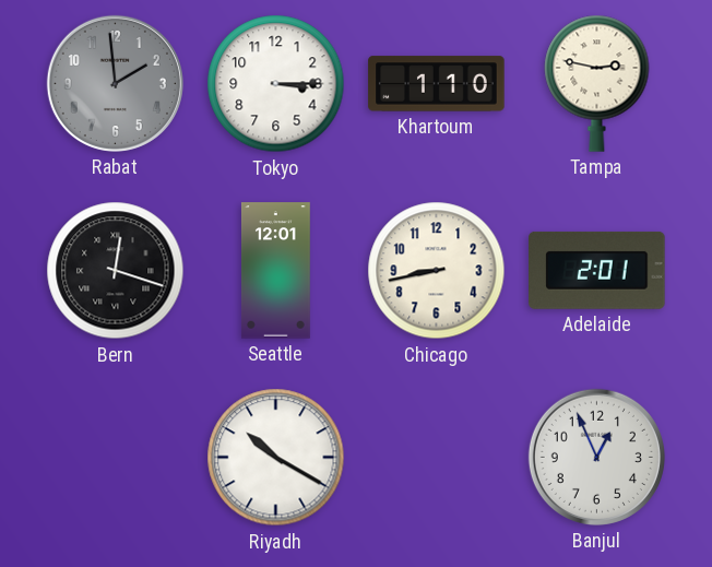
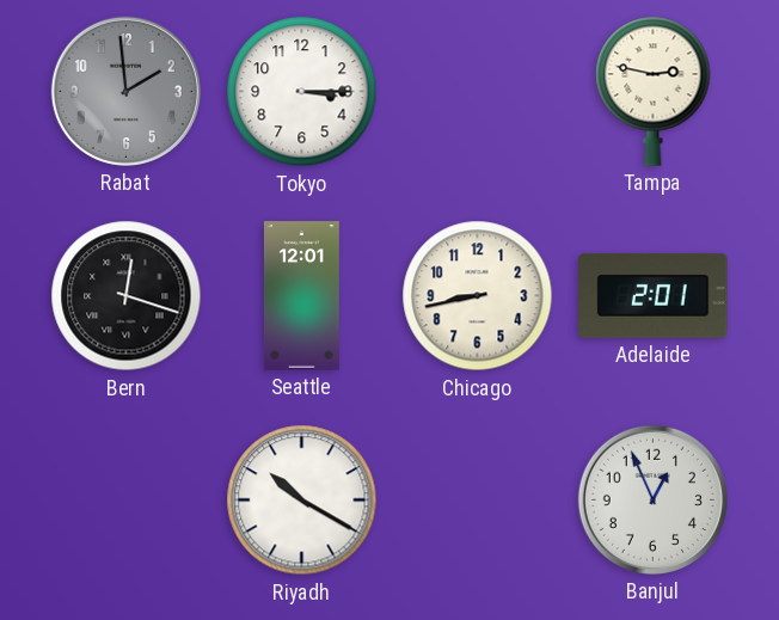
Khartoum: 1:10 -> none (437, 84)
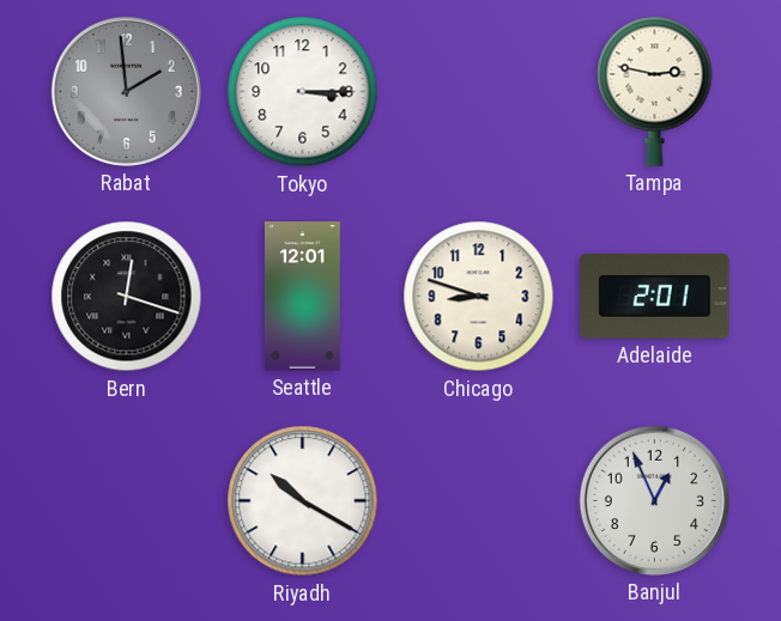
Chicago: 8:43 -> 8:48 (479, 297)
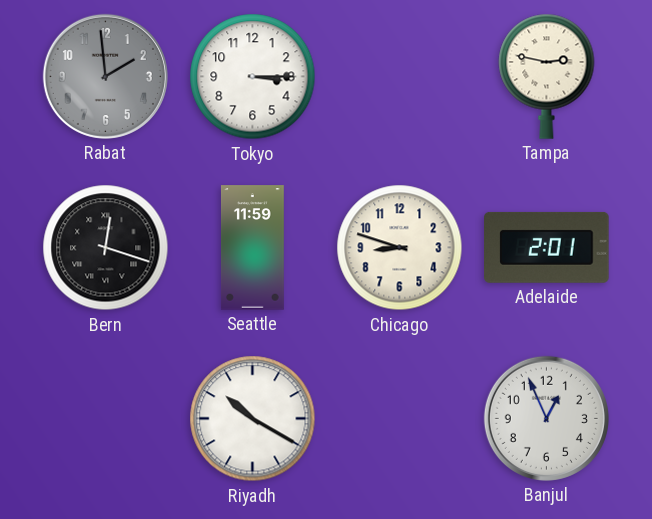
Seattle: 12:01 -> 11:59 (252, 248)
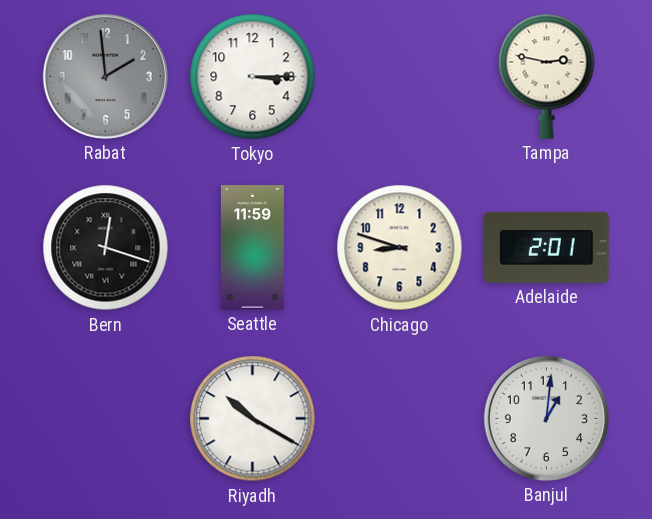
Banjul: 12:56 -> 1:01 (546, 418)
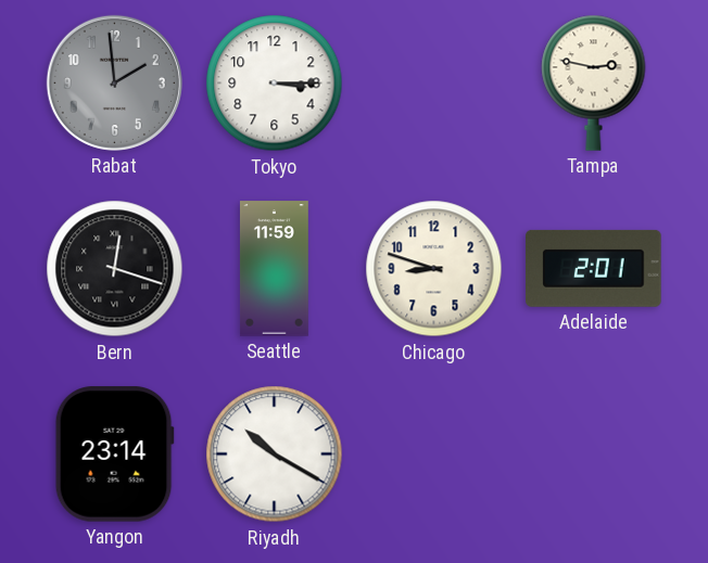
Yangon: none -> 23:14 (114, 455)
Banjul: 1:01 -> none (546, 418)
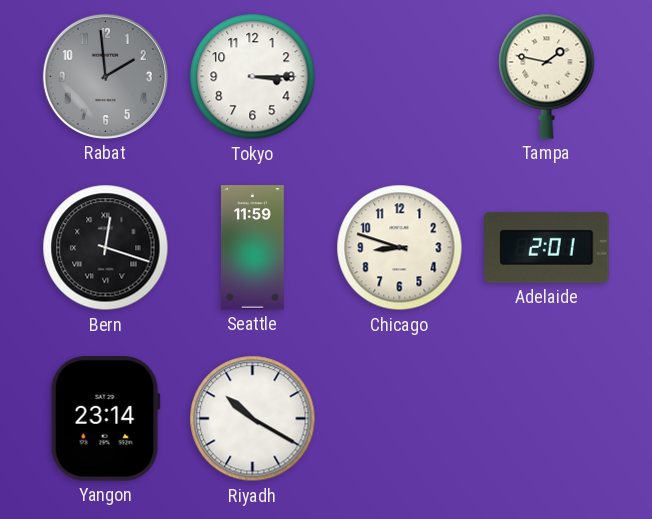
Tampa: 2:47 -> 1:47 (547, 76)
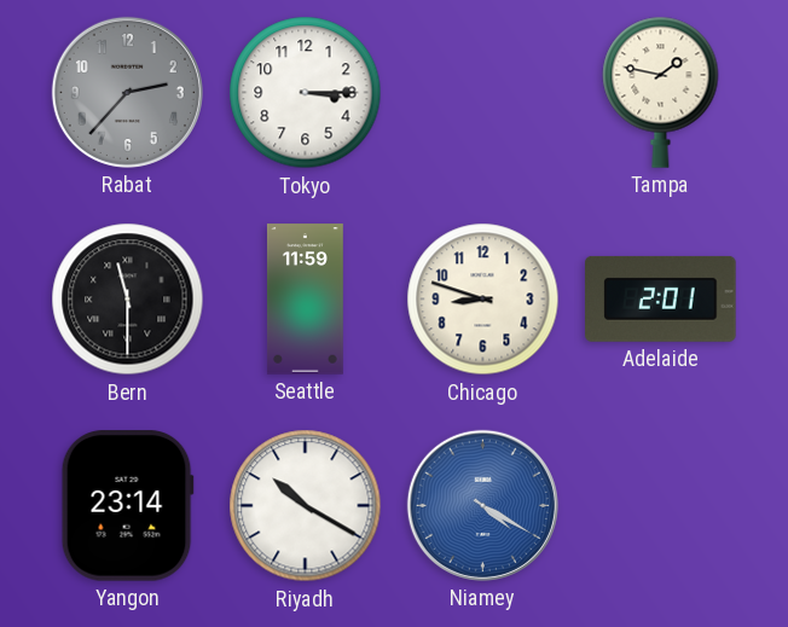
Rabat: 1:59 -> 2:37 (127, 92)
Bern: 12:18 -> 11:30 (128, 300)
Niamey: none -> 4:20 (482, 505)
